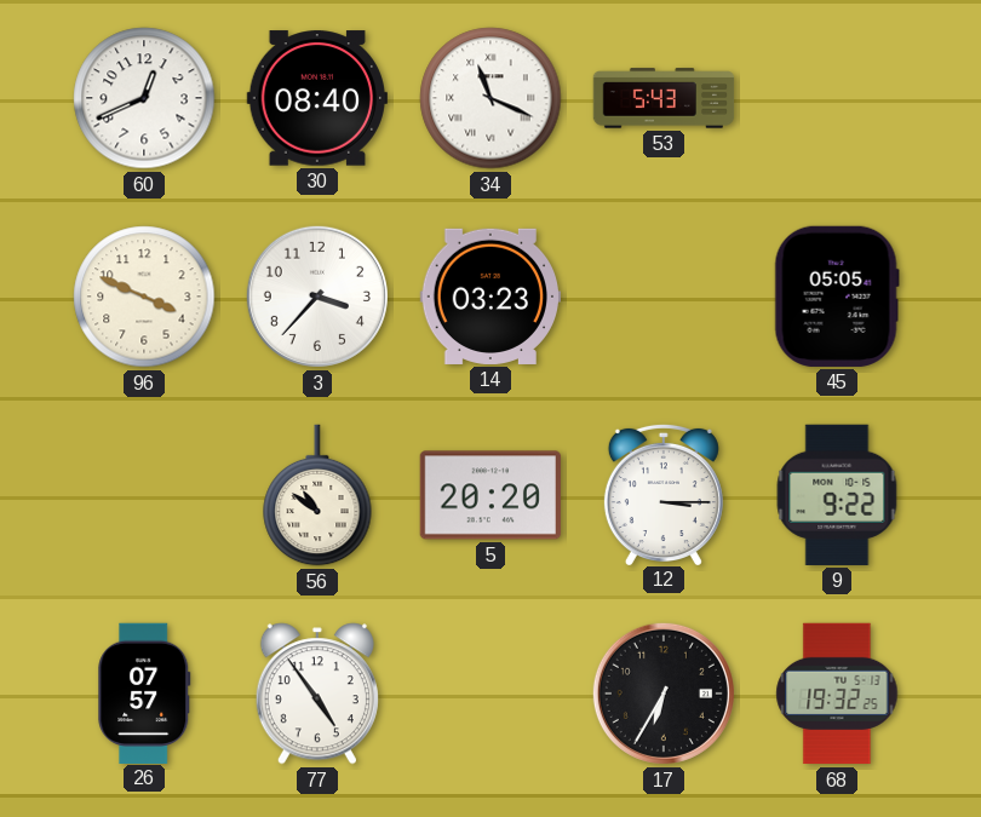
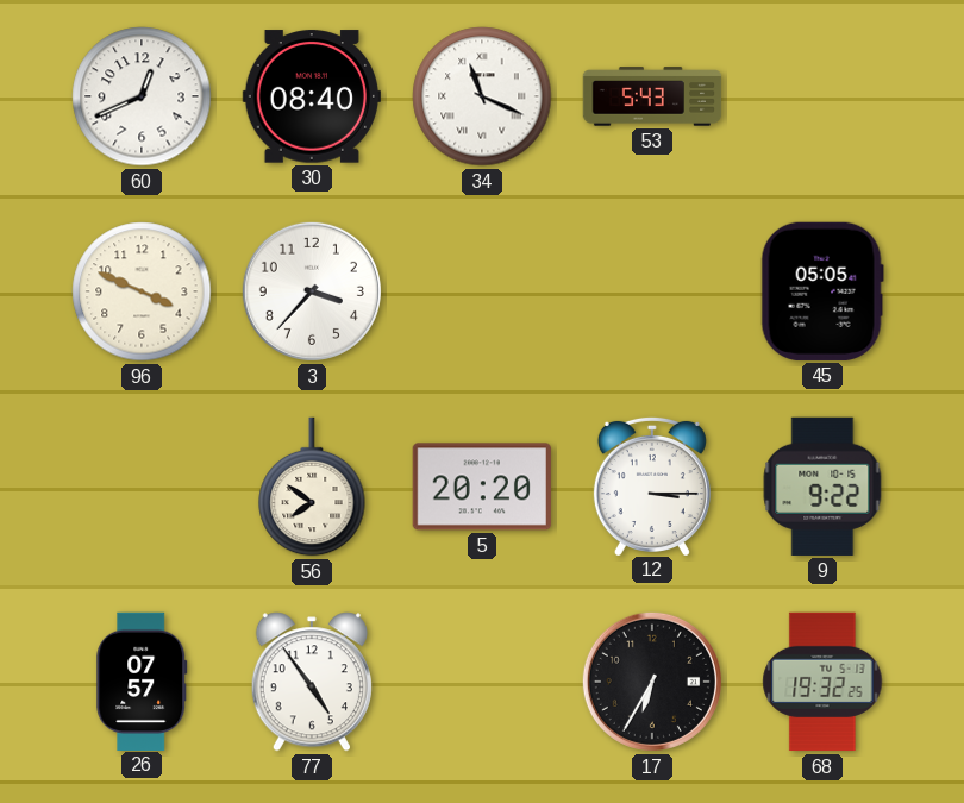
14: 03:23 -> none (489, 297)
56: 10:51 -> 7:51 (312, 487)
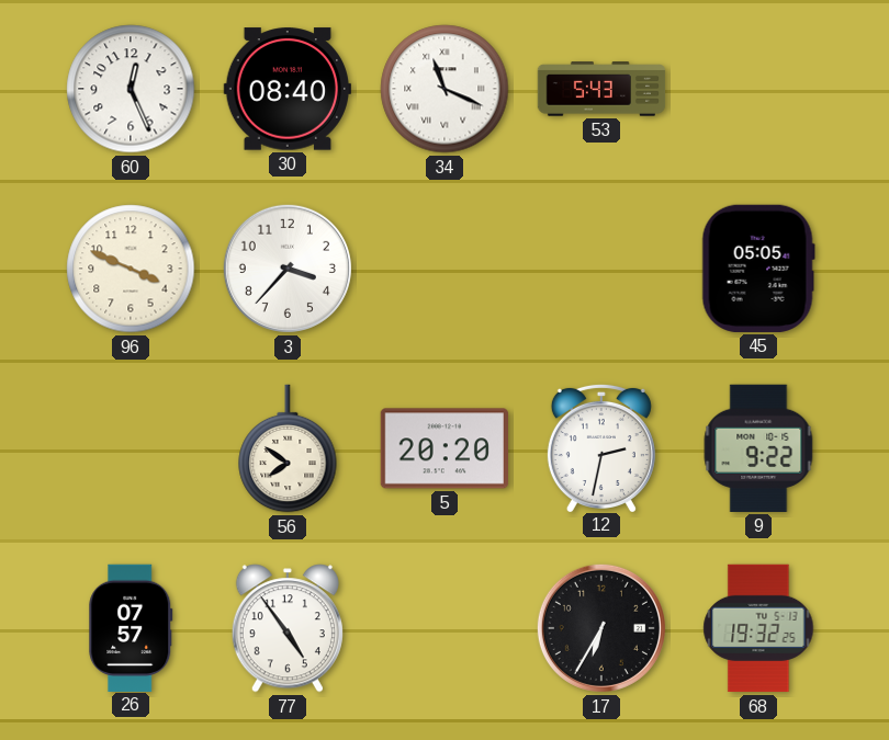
60: 12:41 -> 12:26 (131, 89)
12: 3:15 -> 2:32 (601, 447)
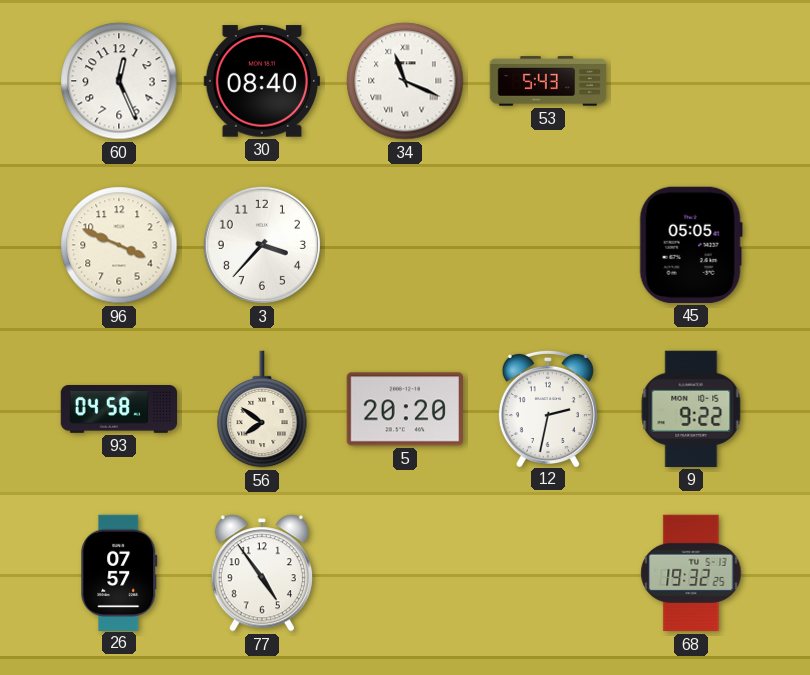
93: none -> 04:58 (119, 410)
17: 6:35 -> none (601, 628)
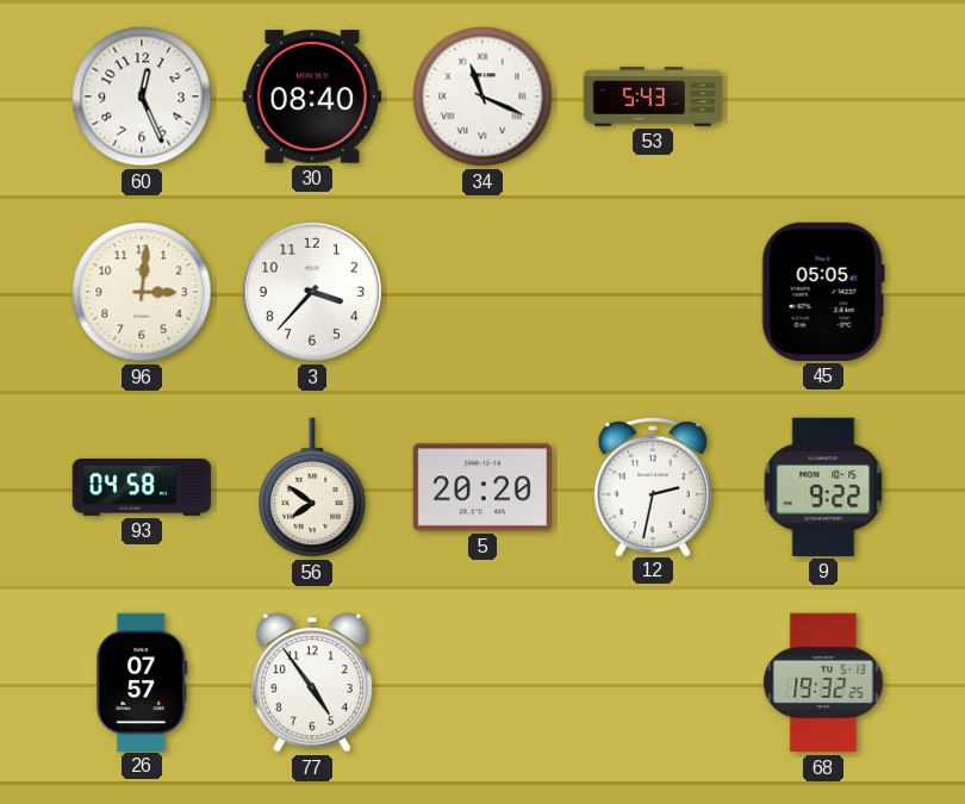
96: 3:49 -> 3:01 (142, 292)
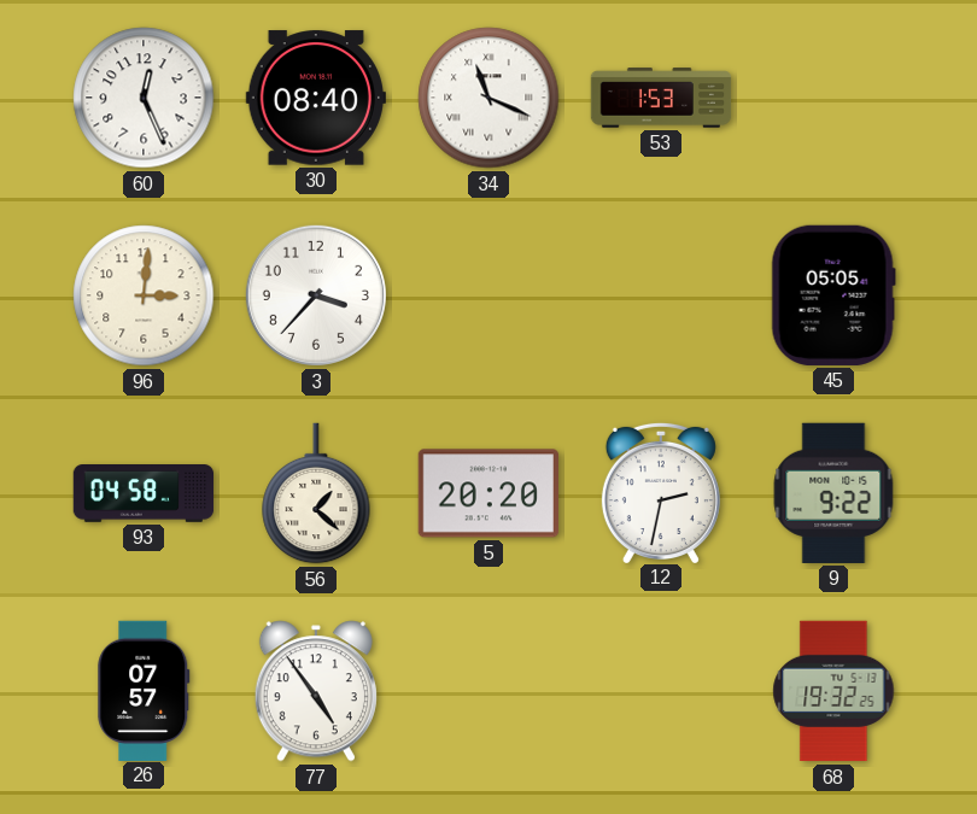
53: 5:43 -> 1:53 (661, 98)
56: 7:51 -> 1:22 (316, 493)
